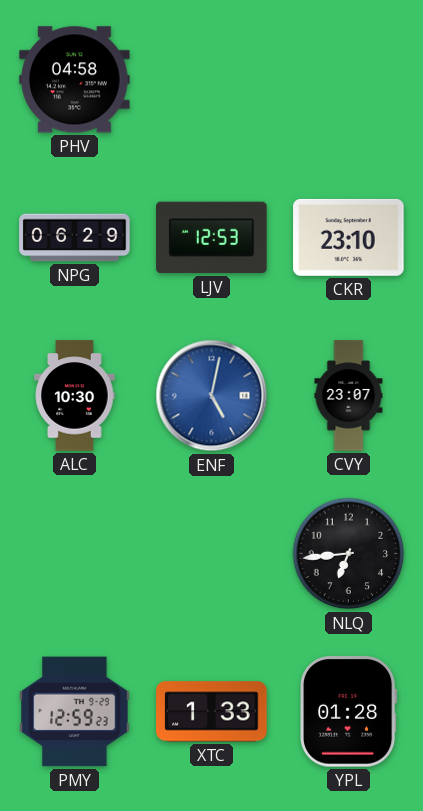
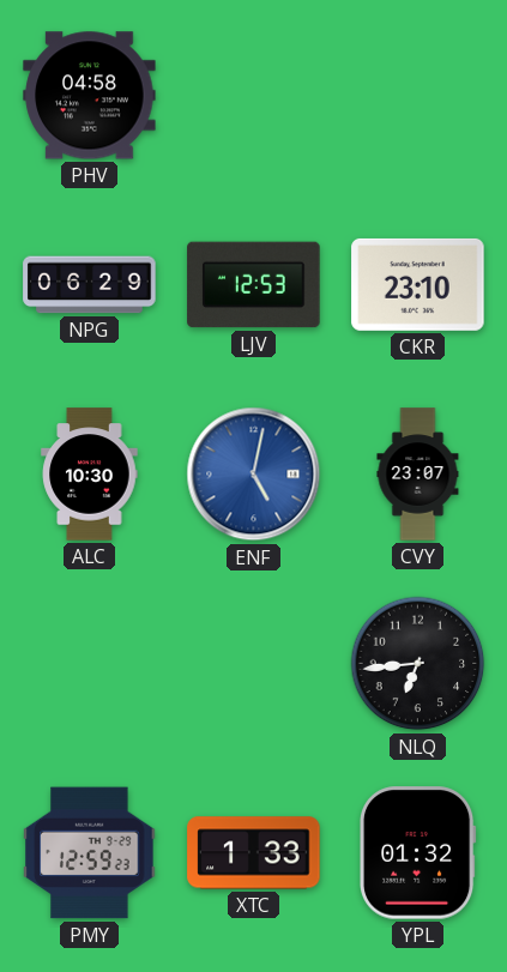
YPL: 01:28 -> 01:32 (418, 853)
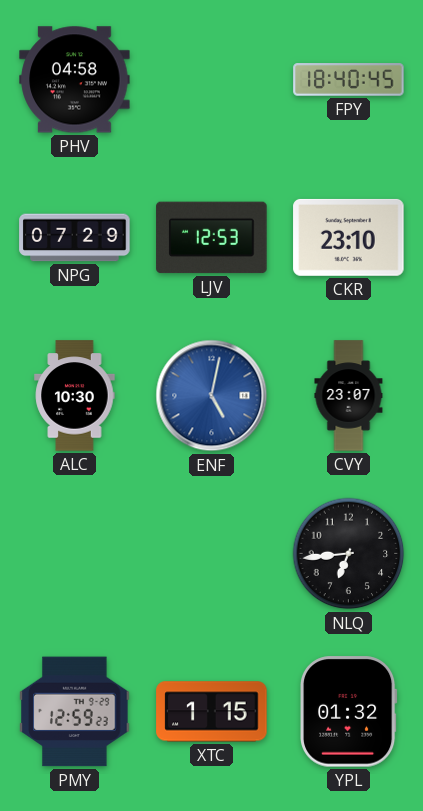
FPY: none -> 18:40 (349, 80)
NPG: 06:29 -> 07:29 (75, 238)
XTC: 1:33 -> 1:15 (212, 712)
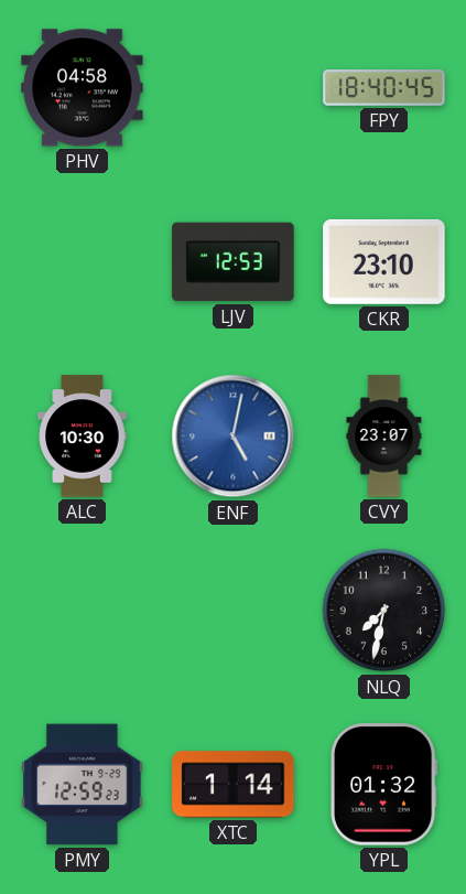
NPG: 07:29 -> none (75, 238)
NLQ: 6:44 -> 7:32 (384, 611)
XTC: 1:15 -> 1:14 (234, 785)
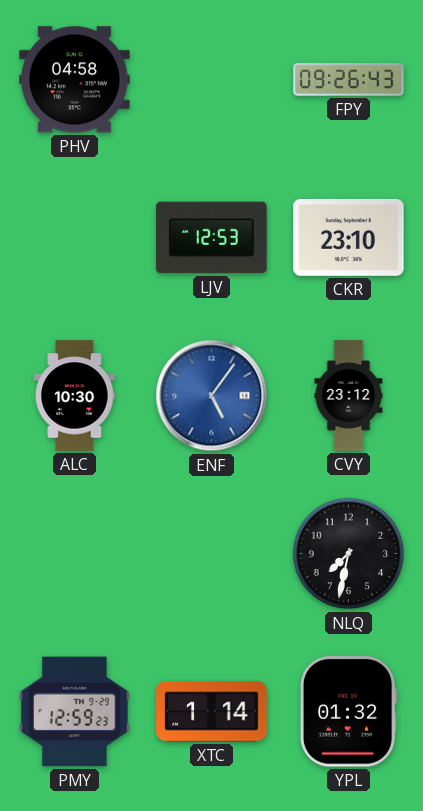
FPY: 18:40 -> 09:26 (349, 80)
ENF: 5:02 -> 5:06 (212, 396)
CVY: 23:07 -> 23:12 (349, 396)
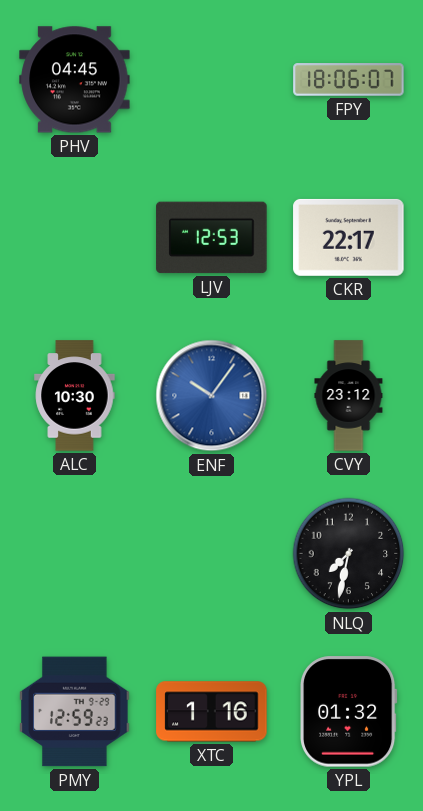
PHV: 04:58 -> 04:45 (75, 80)
FPY: 09:26 -> 18:06 (349, 80)
CKR: 23:10 -> 22:17 (349, 237)
ENF: 5:06 -> 10:06 (212, 396)
XTC: 1:14 -> 1:16 (212, 712)
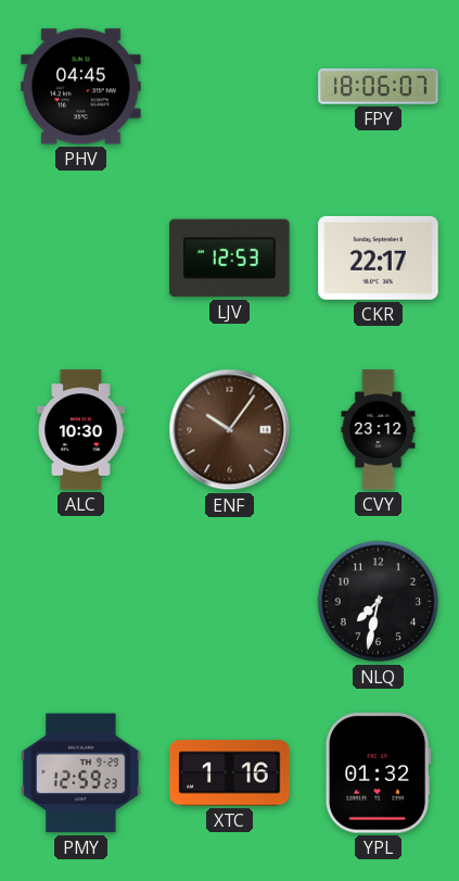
ENF dial: blue -> brown (230, 430)
